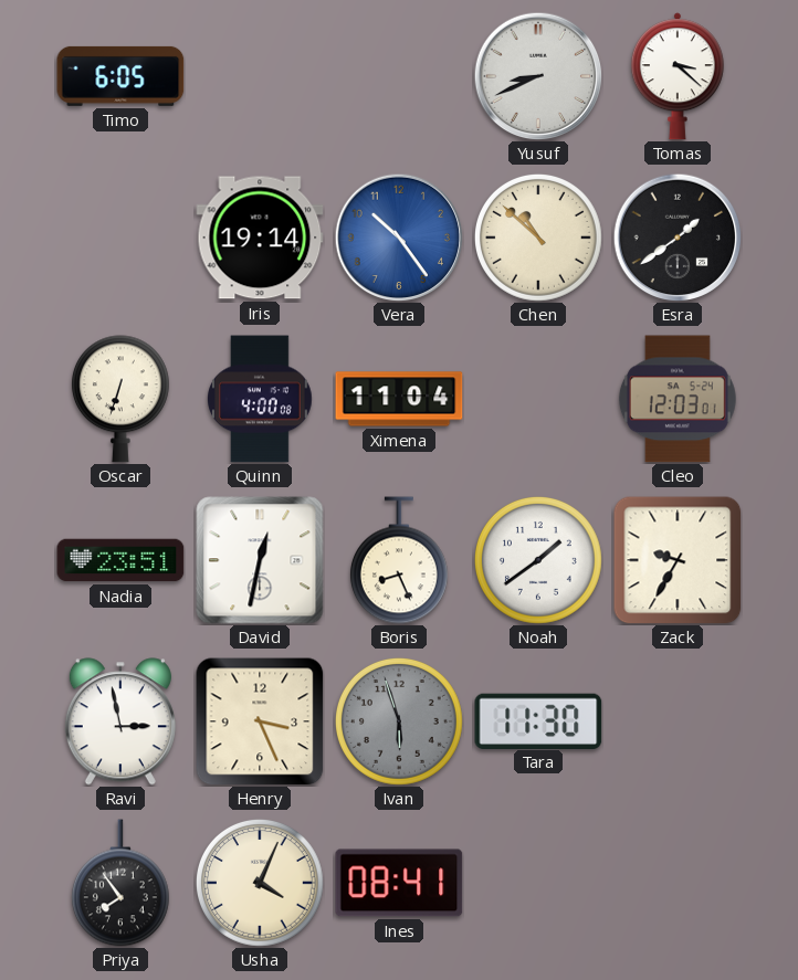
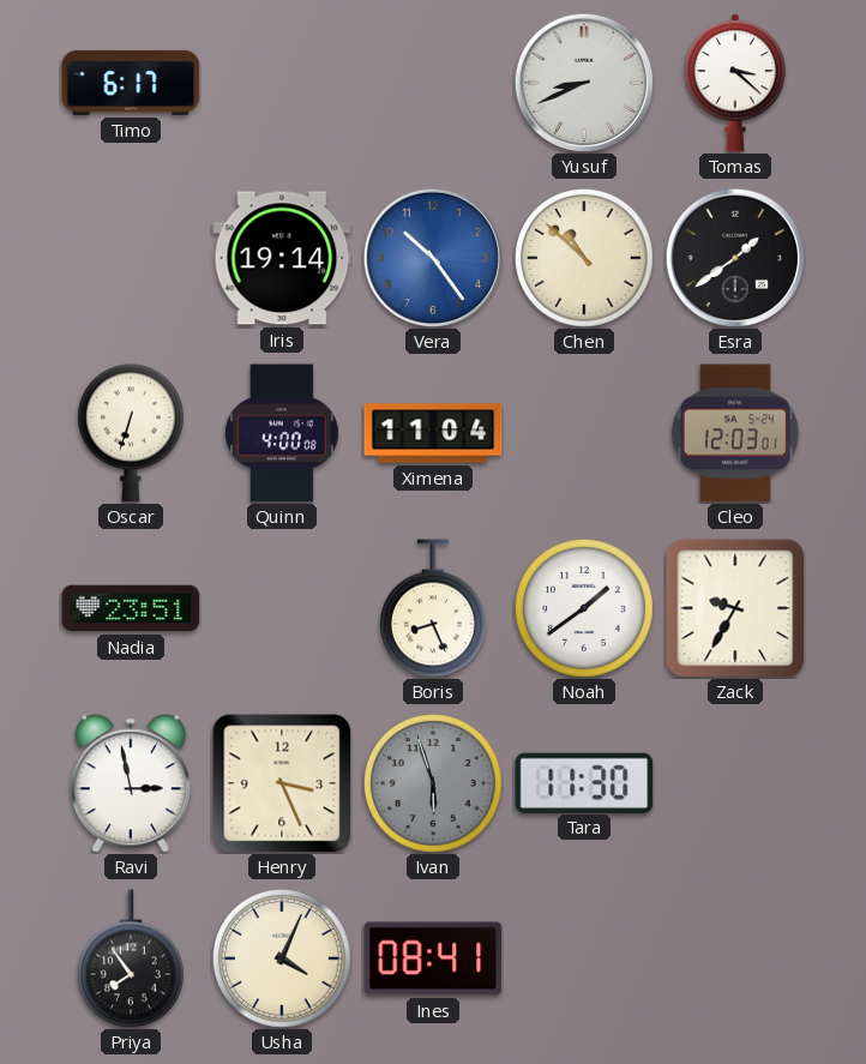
Timo: 6:05 -> 6:17 (131, 83)
David: 12:32 -> none (260, 560)
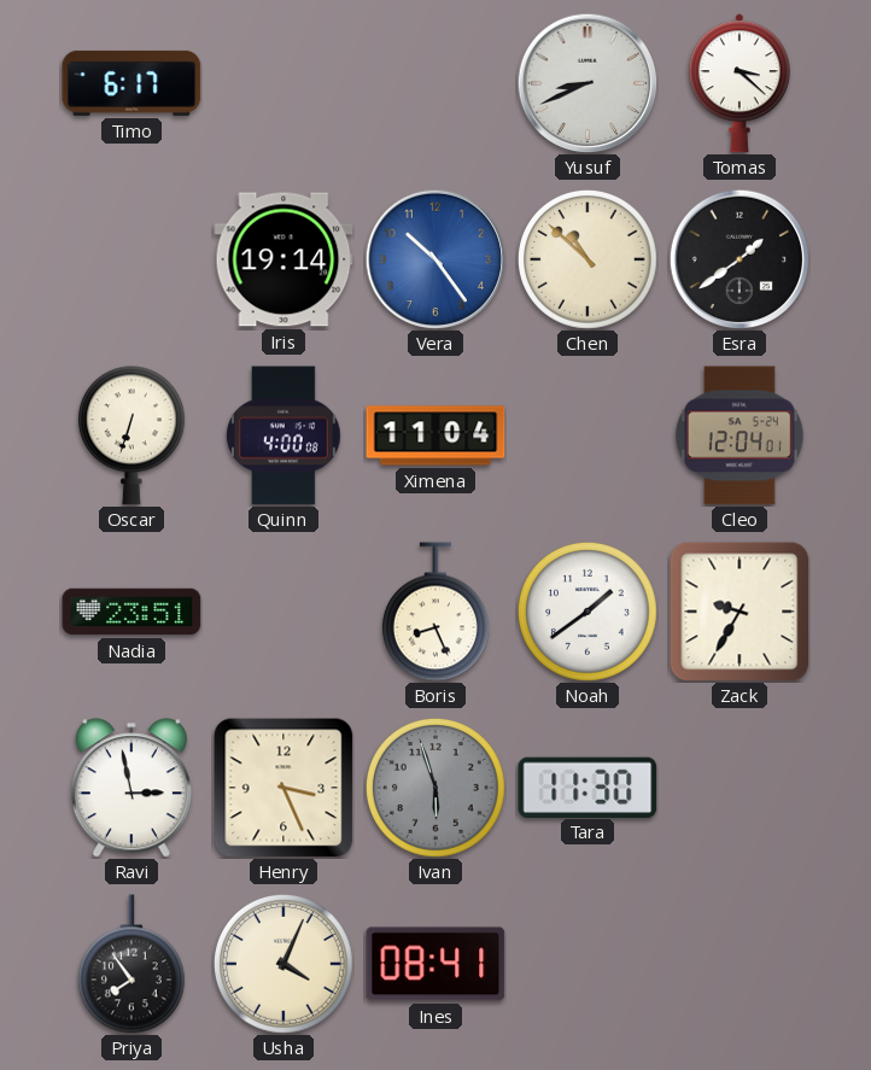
Cleo: 12:03 -> 12:04 (740, 435)
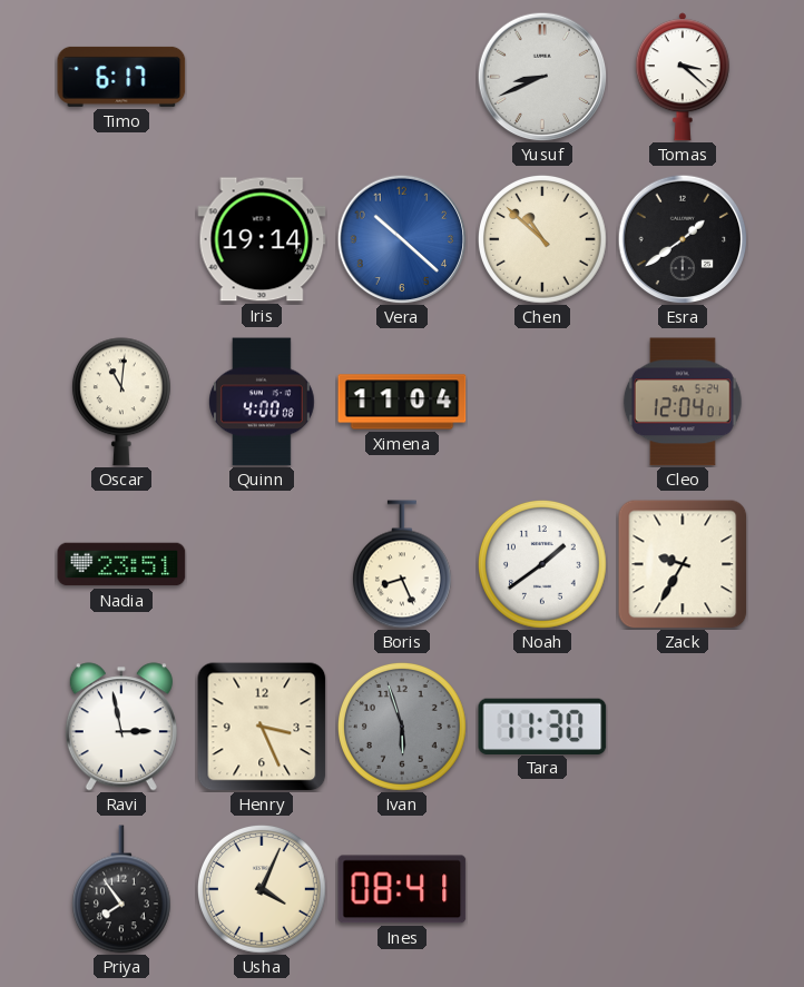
Vera: 10:24 -> 10:22 (402, 239)
Oscar: 6:33 -> 11:01 (121, 402)
